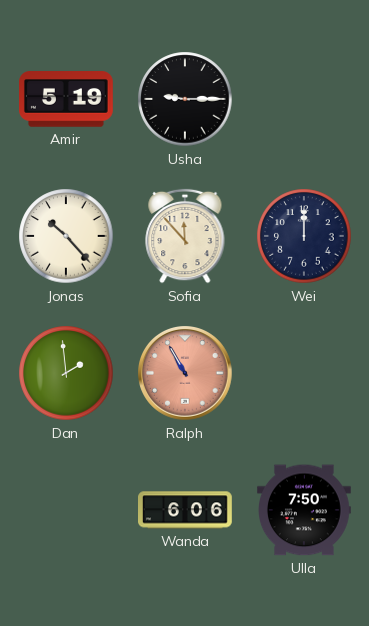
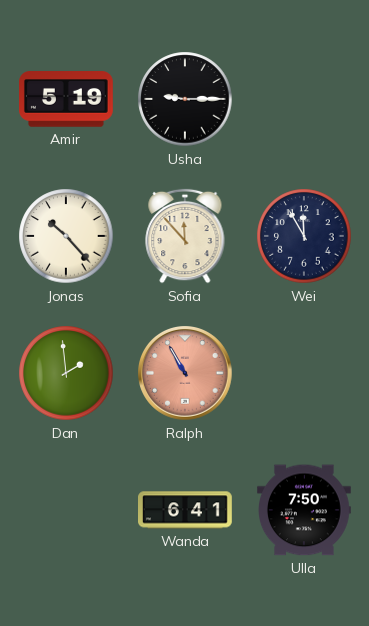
Wei: 12:00 -> 11:55 (304, 236)
Wanda: 6:06 -> 6:41 (186, 510)
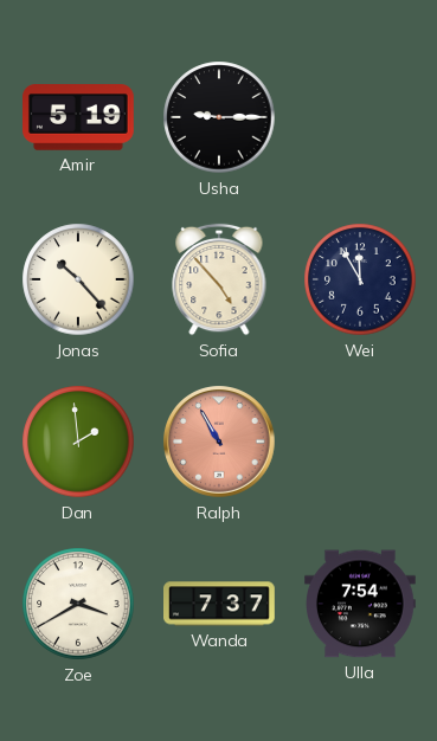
Sofia: 11:53 -> 4:53 (219, 279)
Zoe: none -> 3:40 (78, 604)
Wanda: 6:41 -> 7:37 (220, 604)
Ulla: 7:50 -> 7:54 (361, 604)
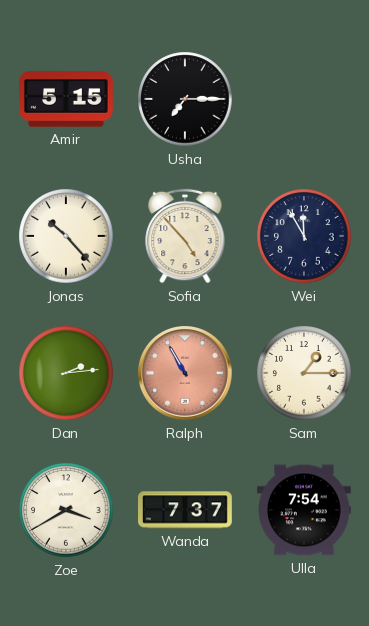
Amir: 5:19 -> 5:15 (67, 99)
Usha: 9:15 -> 7:15 (185, 99)
Dan: 1:59 -> 2:14 (66, 373)
Sam: none -> 1:15 (304, 373)
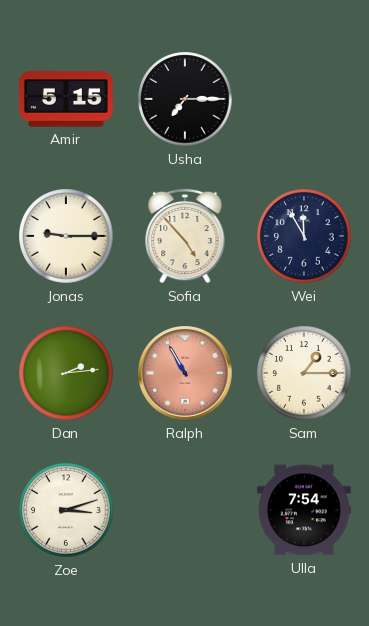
Jonas: 10:23 -> 9:15 (66, 236)
Zoe: 3:40 -> 3:12 (66, 510)
Wanda: 7:37 -> none (186, 510)
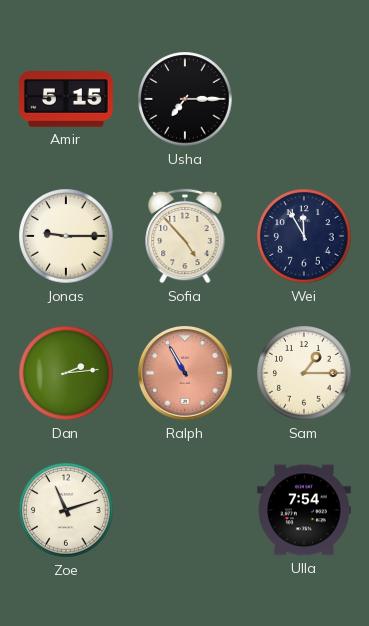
Zoe: 3:12 -> 11:12 (66, 510)
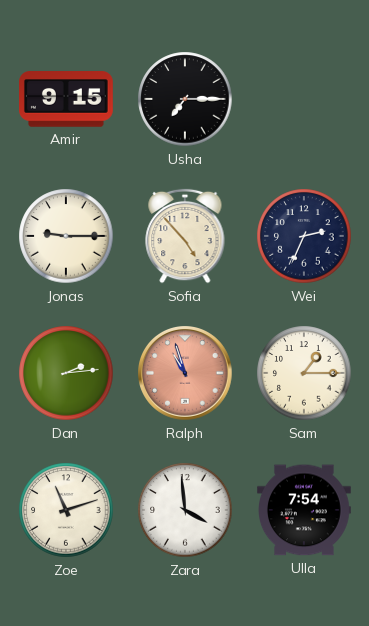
Amir: 5:15 -> 9:15 (67, 99)
Wei: 11:55 -> 2:34 (304, 236)
Ralph: 10:55 -> 10:57 (186, 374)
Zara: none -> 3:59 (185, 510)
